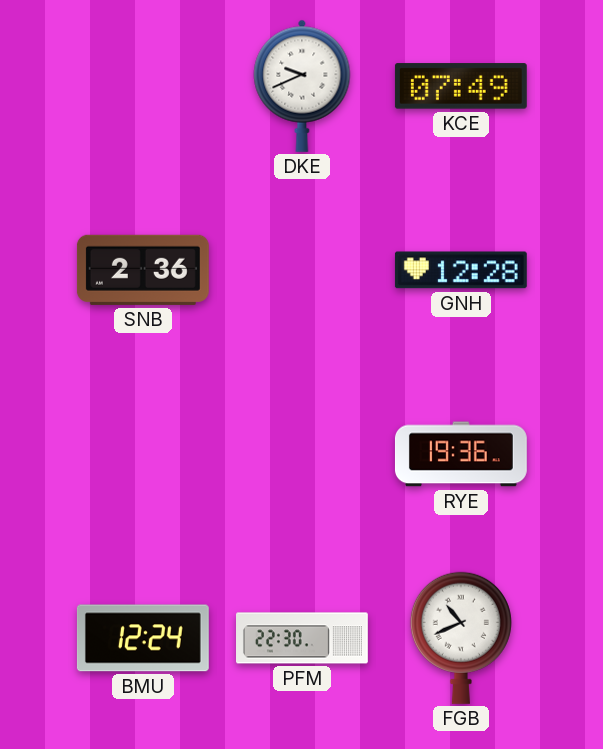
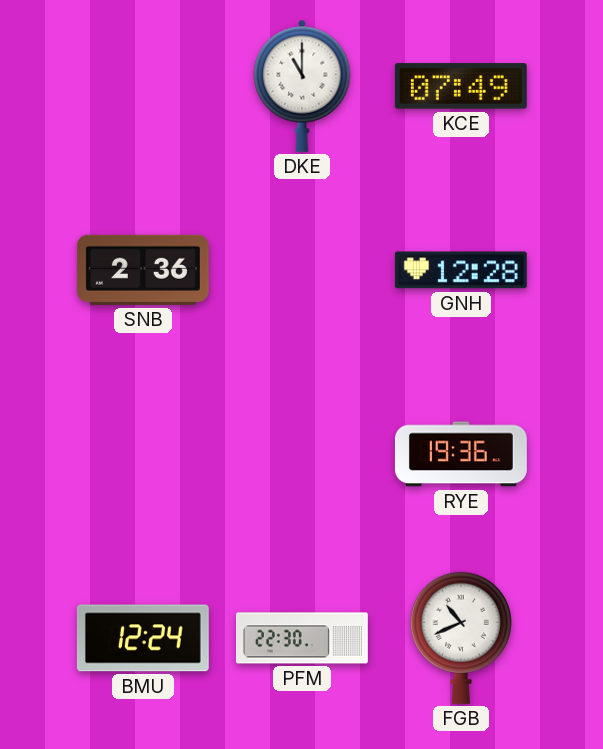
DKE: 9:41 -> 11:00 (302, 86)
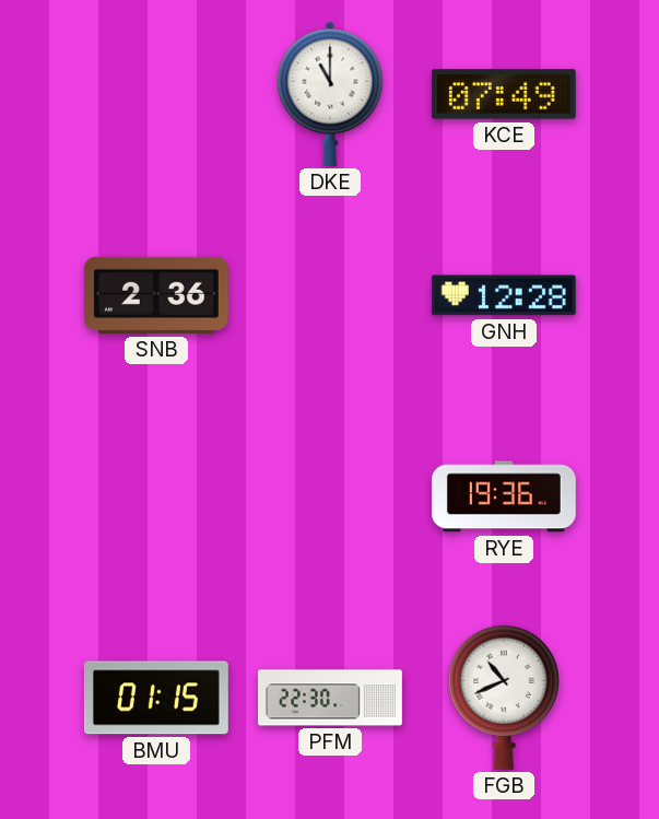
BMU: 12:24 -> 01:15 (156, 698)
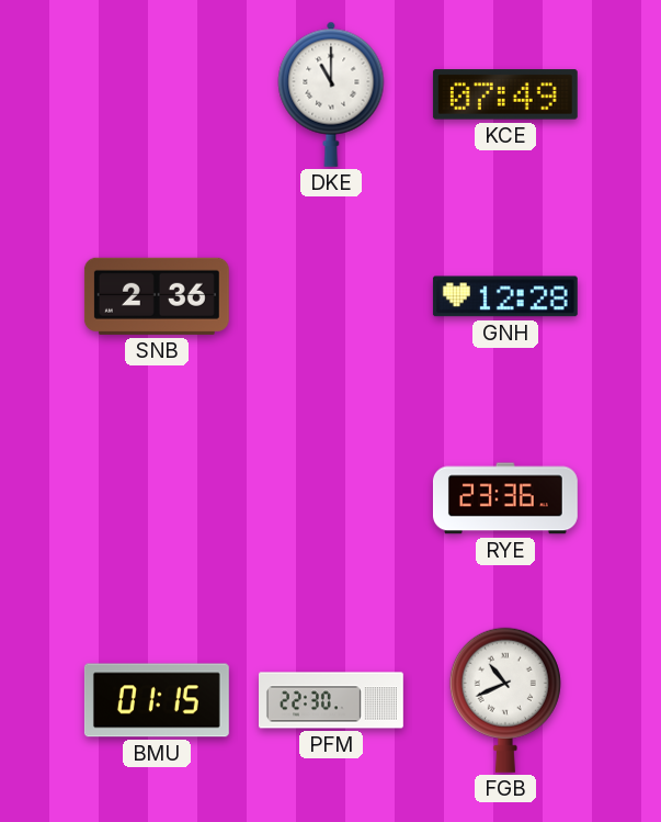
RYE: 19:36 -> 23:36 (505, 498)
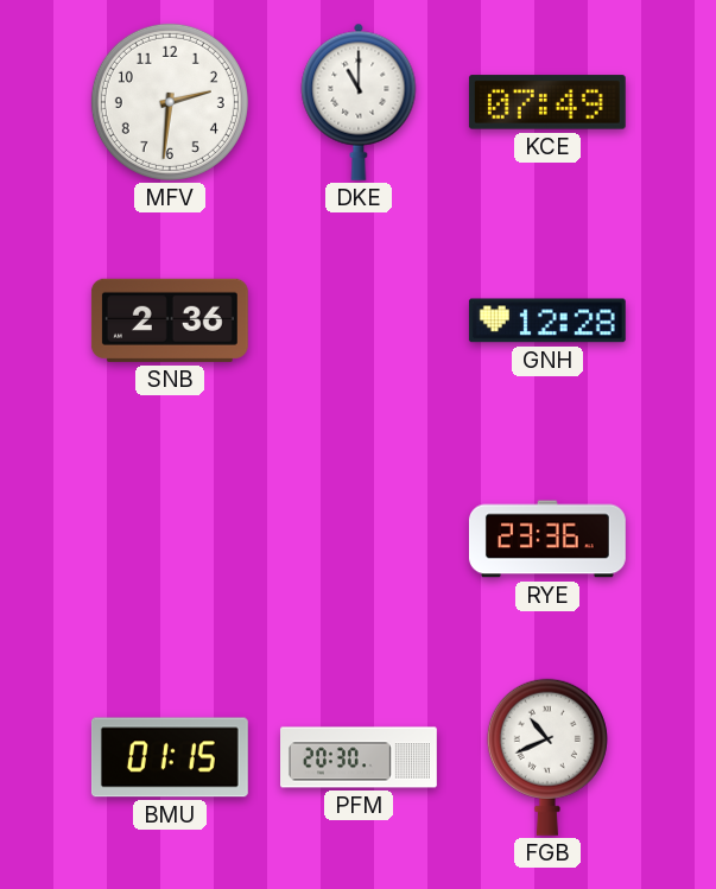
MFV: none -> 2:31 (170, 102)
PFM: 22:30 -> 20:30 (360, 757)
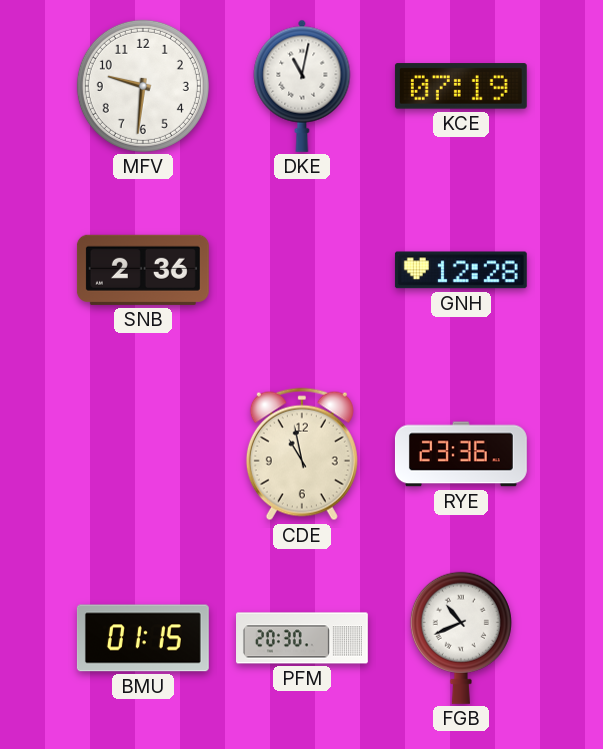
MFV: 2:31 -> 9:31 (143, 86)
DKE: 11:00 -> 11:02 (302, 86)
KCE: 07:49 -> 07:19 (461, 86)
CDE: none -> 10:58 (302, 454)
